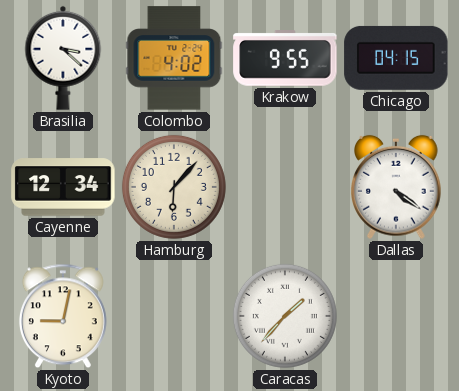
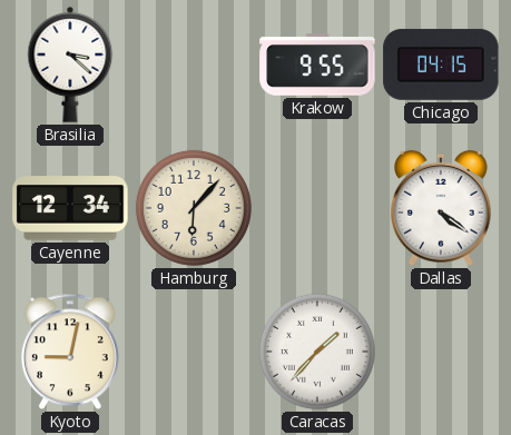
Colombo: 4:02 -> none (174, 58)
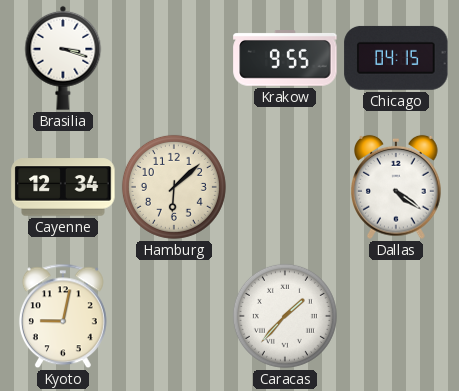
Brasilia: 3:22 -> 3:18 (63, 58)
Hamburg: 6:07 -> 6:08 (174, 187)
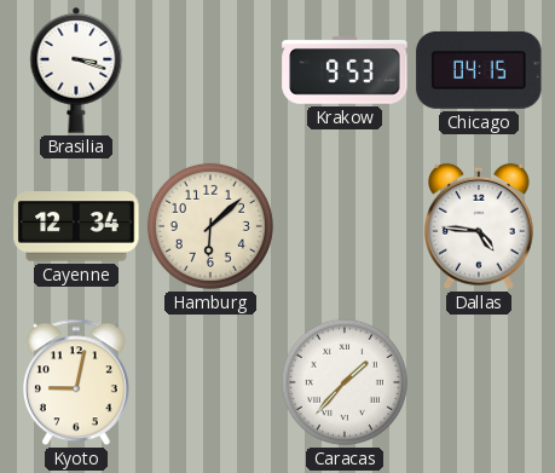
Krakow: 9:55 -> 9:53 (345, 71)
Dallas: 4:21 -> 4:46 (479, 226)
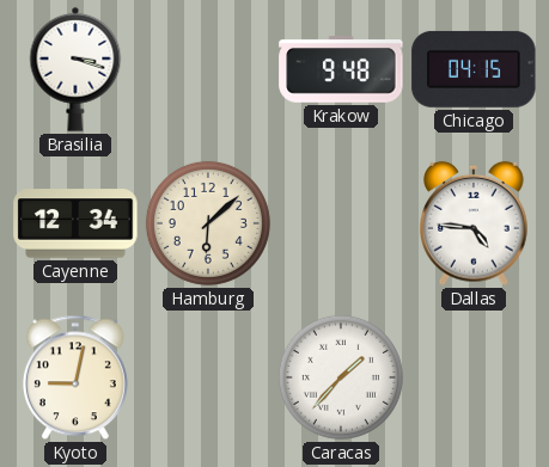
Krakow: 9:53 -> 9:48 (341, 70)
